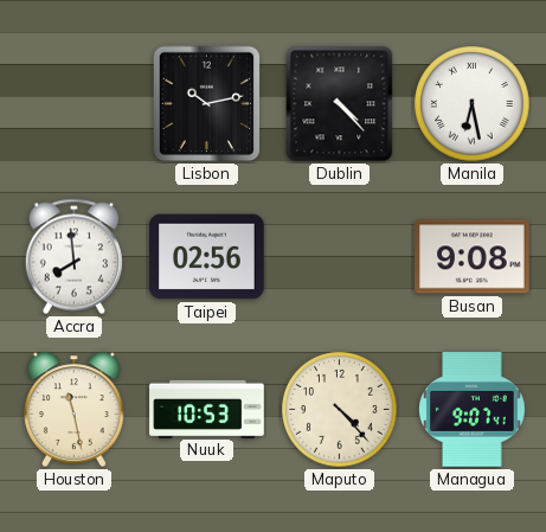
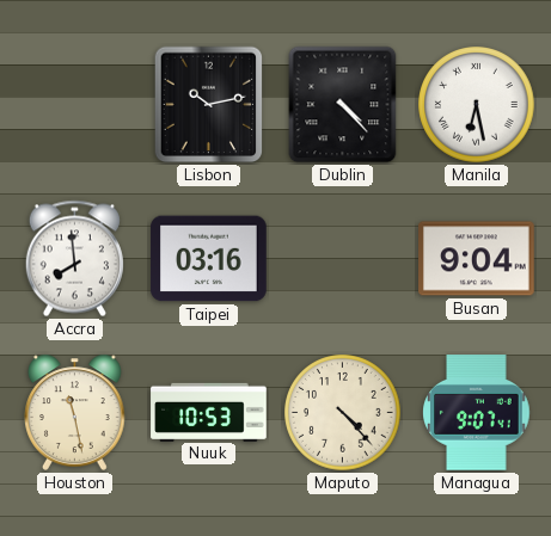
Taipei: 02:56 -> 03:16 (209, 259)
Busan: 9:08 -> 9:04 (477, 259)
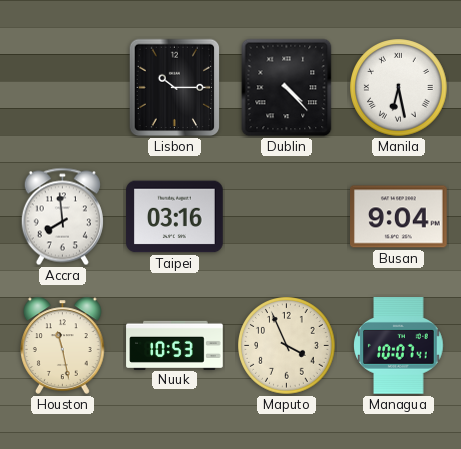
Lisbon: 10:13 -> 10:15 (175, 88)
Maputo: 4:23 -> 3:56 (287, 346)
Managua: 9:07 -> 10:07 (399, 346)
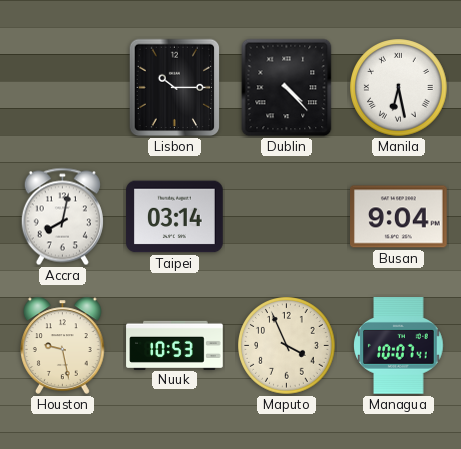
Accra: 7:59 -> 8:02 (62, 217)
Taipei: 03:16 -> 03:14 (175, 217)
Houston: 11:28 -> 9:28 (63, 345)
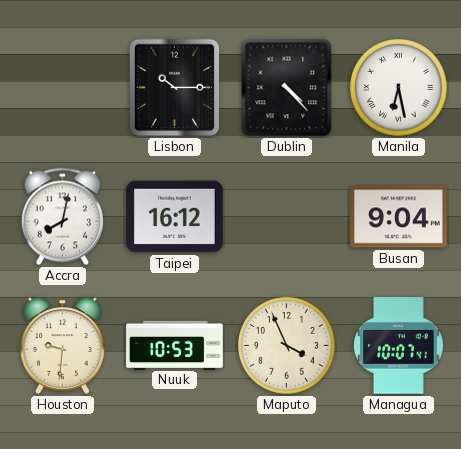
Taipei: 03:14 -> 16:12 (175, 217)
Houston: 9:28 -> 9:31 (63, 345)
